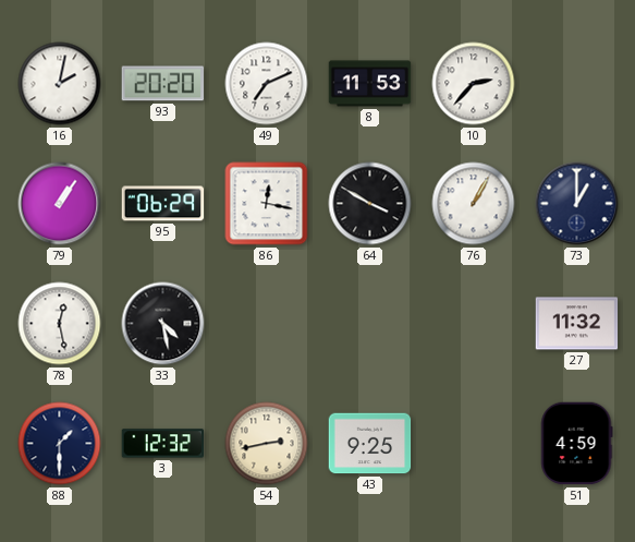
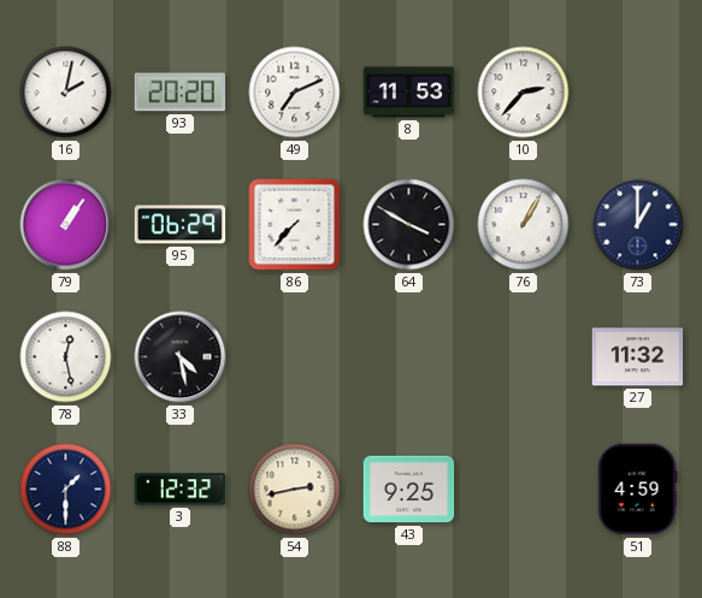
86: 12:17 -> 7:37 (295, 225)
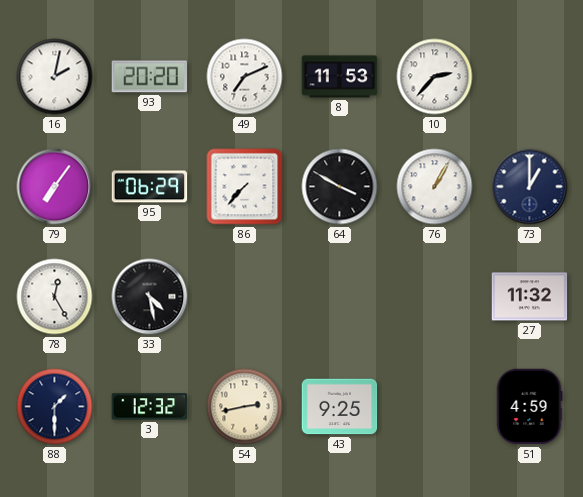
79: 1:06 -> 7:06 (55, 187)
78: 12:28 -> 12:25 (55, 297)
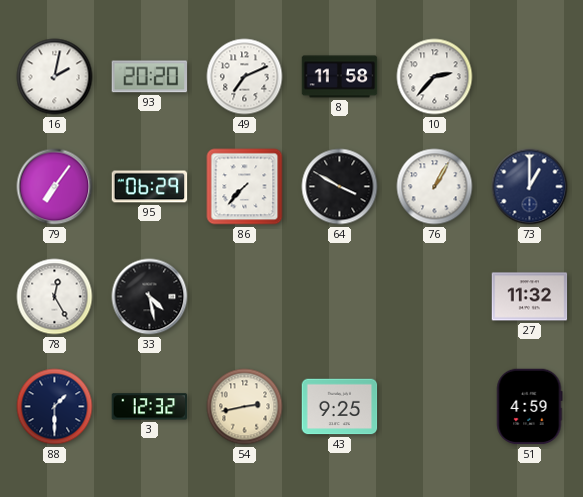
8: 11:53 -> 11:58 (340, 77)
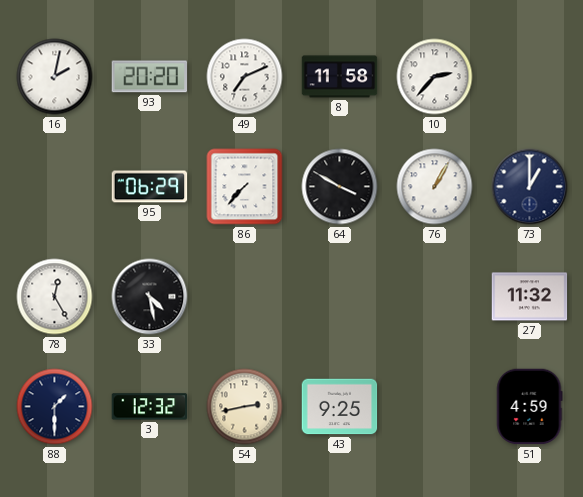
79: 7:06 -> none (55, 187)
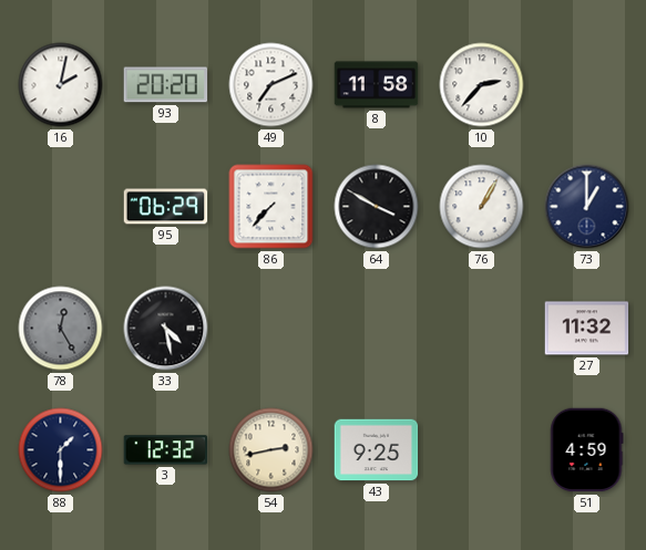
78 dial: white -> grey (61, 329)
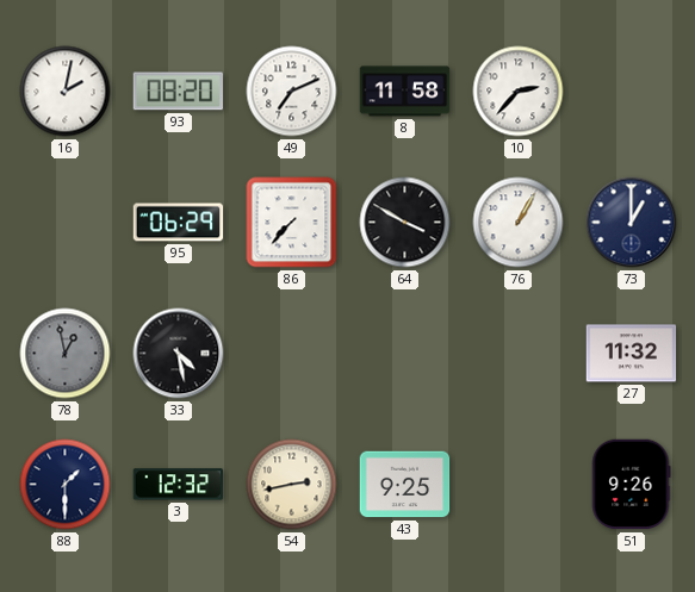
93: 20:20 -> 08:20 (179, 92)
78: 12:25 -> 12:58 (66, 354)
51: 4:59 -> 9:26 (631, 485)
